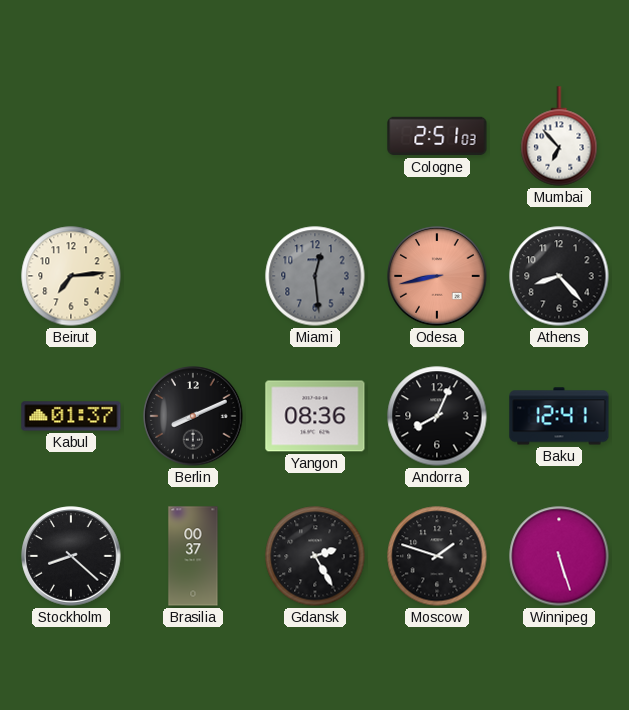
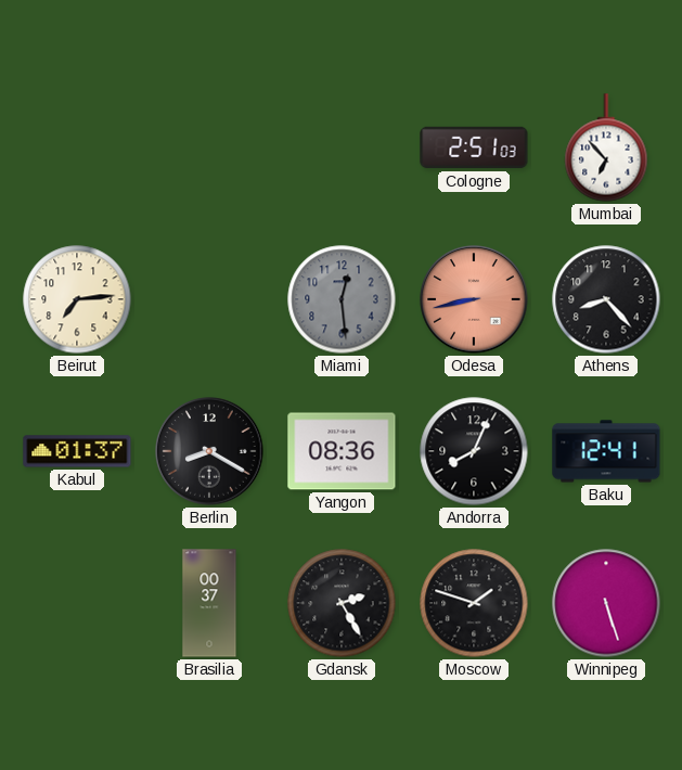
Berlin: 8:11 -> 8:20 (209, 451)
Stockholm: 8:22 -> none (71, 556)
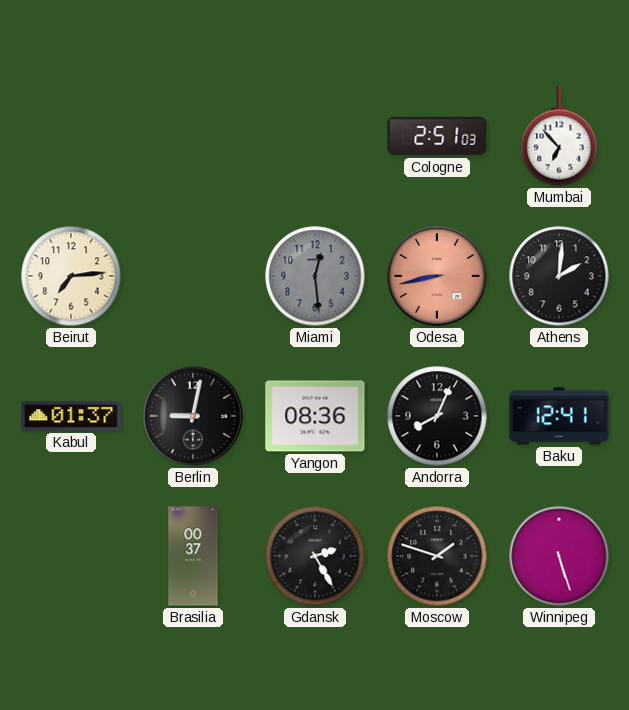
Athens: 8:23 -> 2:01 (559, 276)
Berlin: 8:20 -> 9:02 (193, 416)
